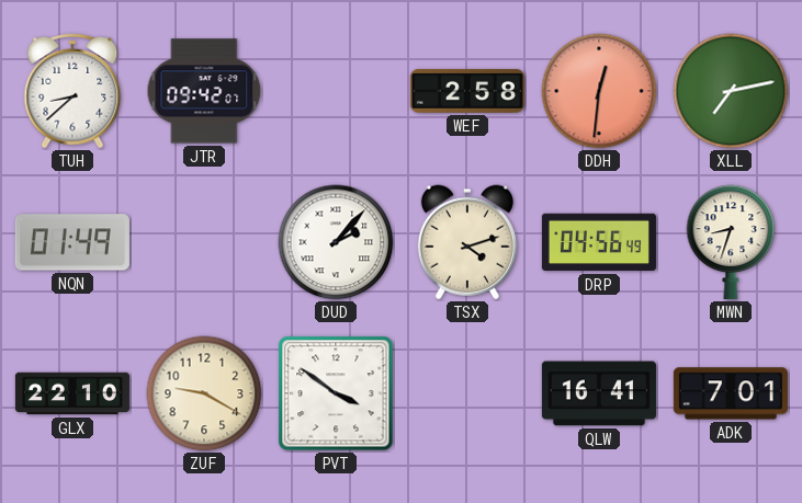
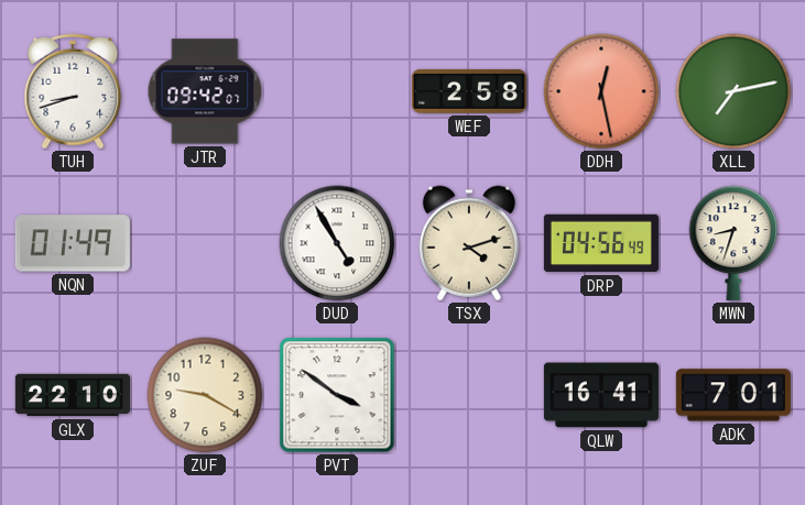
TUH: 8:38 -> 8:42 (73, 91)
DDH: 12:31 -> 12:28 (601, 91)
DUD: 2:07 -> 4:55 (337, 243)
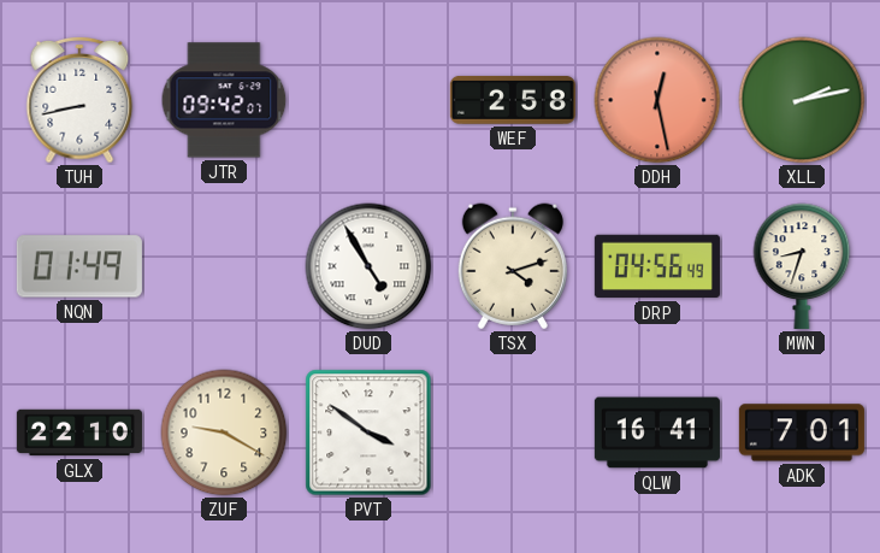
TUH: 8:42 -> 8:43 (79, 100)
XLL: 7:13 -> 2:13 (802, 100)
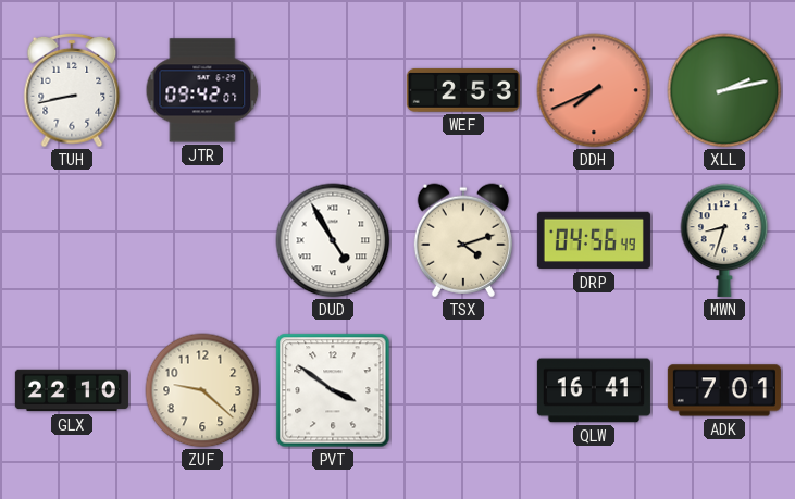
WEF: 2:58 -> 2:53 (463, 90)
DDH: 12:28 -> 7:41 (594, 90)
NQN: 01:49 -> none (79, 266)
ZUF: 9:20 -> 9:22 (202, 390)
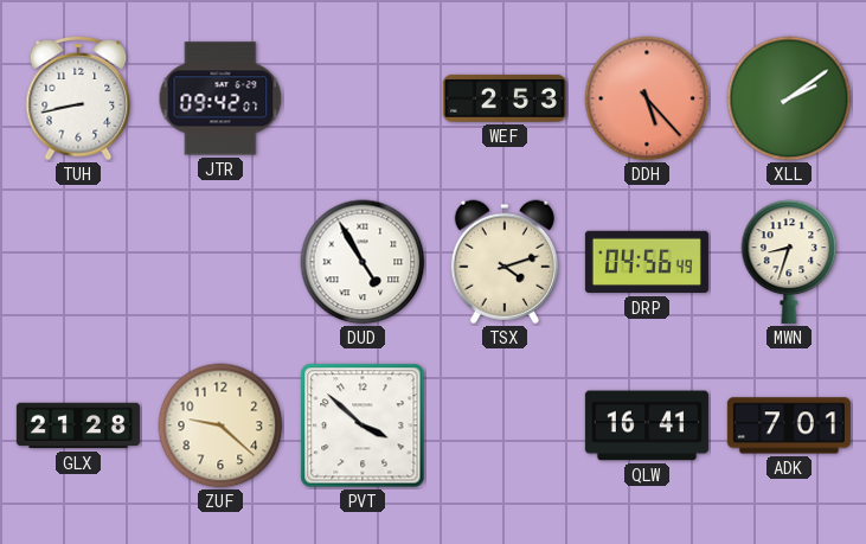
DDH: 7:41 -> 5:23 (647, 98)
XLL: 2:13 -> 2:09 (789, 98)
GLX: 22:10 -> 21:28 (78, 425)
PVT: 3:51 -> 3:52 (363, 425)
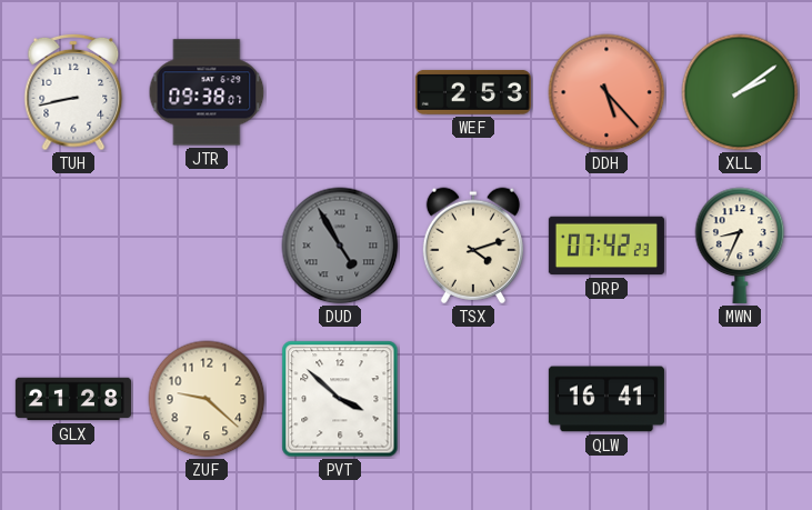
JTR: 09:42 -> 09:38 (207, 92)
DUD dial: white -> grey (340, 246)
DRP: 04:56 -> 07:42 (607, 246)
MWN: 8:33 -> 8:34 (740, 246)
ADK: 7:01 -> none (789, 425)
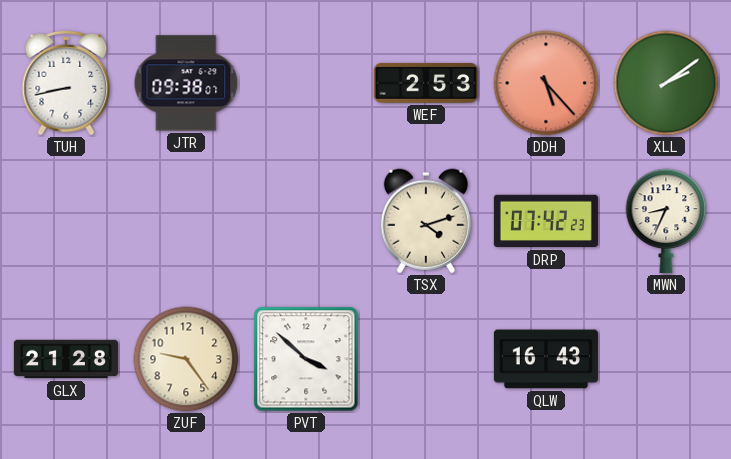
DUD: 4:55 -> none (340, 246)
ZUF: 9:22 -> 9:24 (186, 359)
QLW: 16:41 -> 16:43 (546, 359)
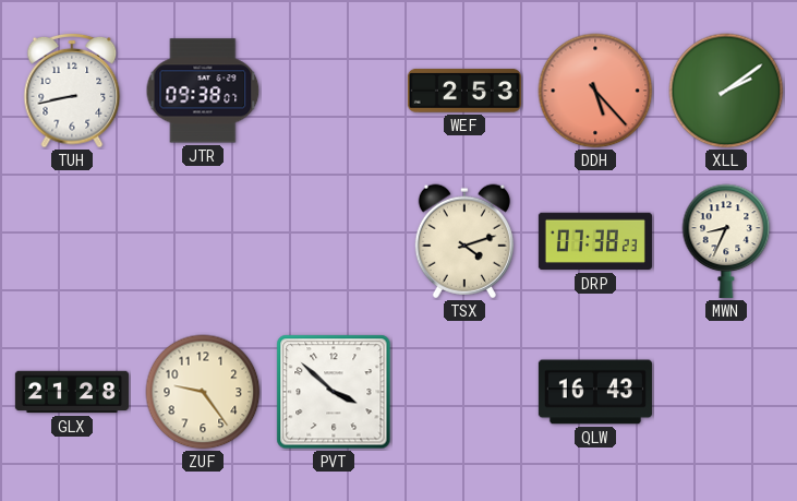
DRP: 07:42 -> 07:38 (595, 241)
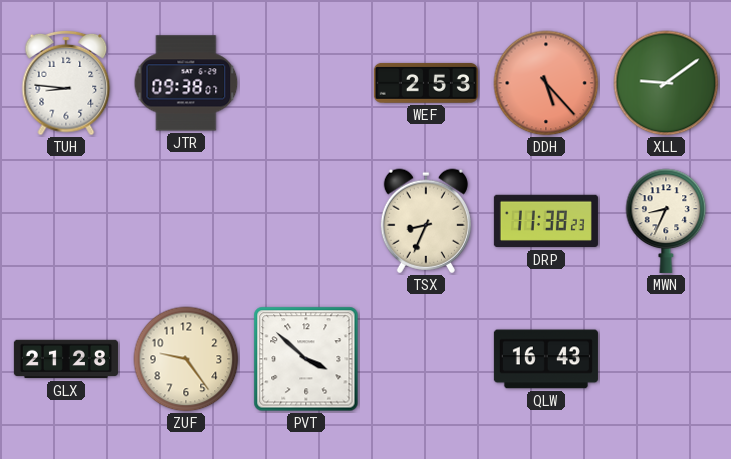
TUH: 8:43 -> 8:46 (66, 83)
XLL: 2:09 -> 9:09 (666, 83)
TSX: 4:12 -> 8:34 (426, 221)
DRP: 07:38 -> 11:38 (546, 221)
